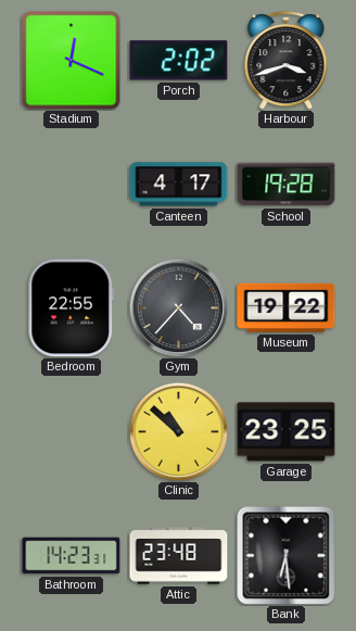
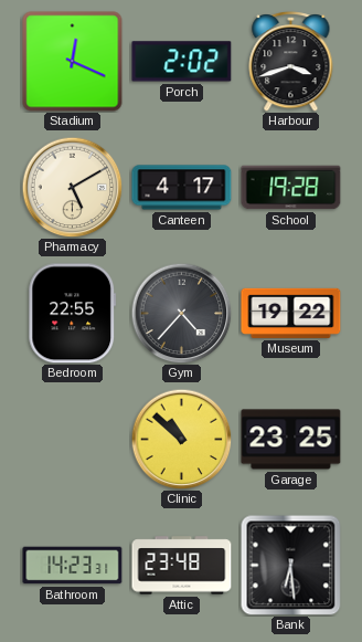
Pharmacy: none -> 5:10 (72, 187)
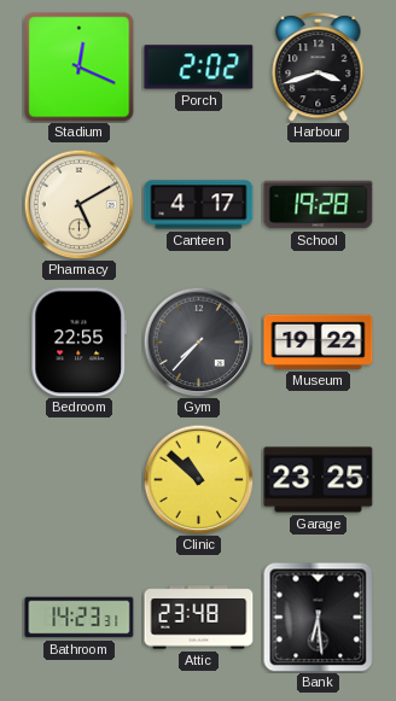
Gym: 4:37 -> 7:37 (198, 341)
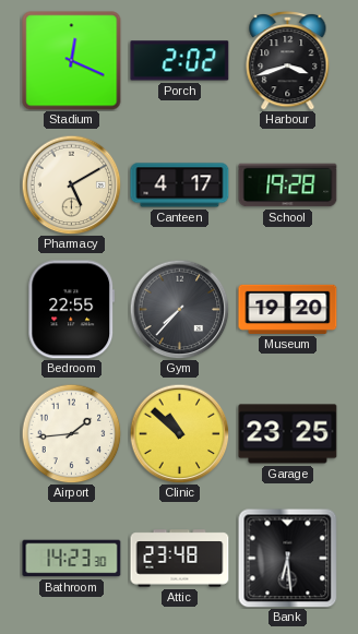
Museum: 19:22 -> 19:20 (288, 309)
Airport: none -> 1:44 (71, 433)
Bathroom: 14:23:31 -> 14:23:30 (72, 559)
